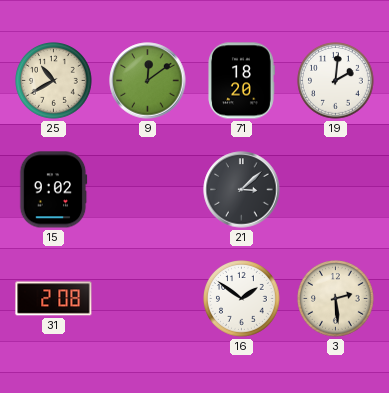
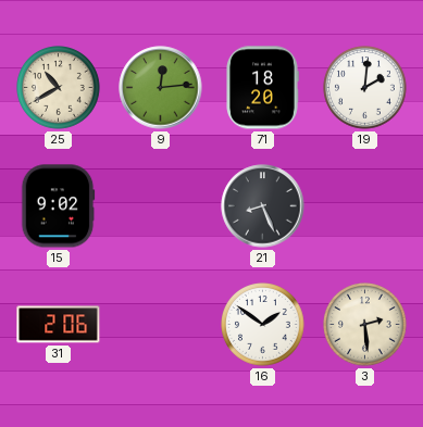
9: 12:09 -> 12:14 (161, 88)
21: 3:08 -> 8:26 (263, 206)
31: 2:08 -> 2:06 (59, 325)
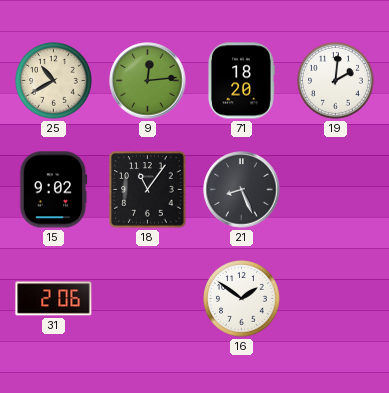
18: none -> 11:06 (148, 190)
3: 2:29 -> none (365, 325)
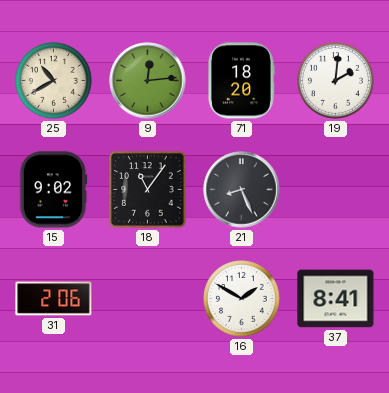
16: 1:51 -> 1:50 (242, 299)
37: none -> 8:41 (336, 299)
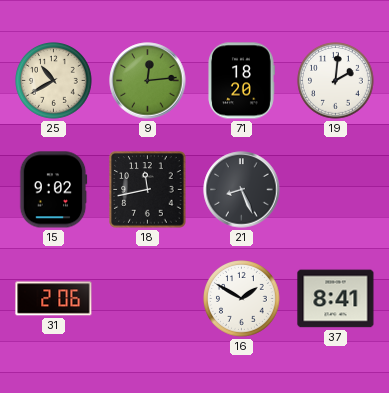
18: 11:06 -> 11:43 (148, 190)
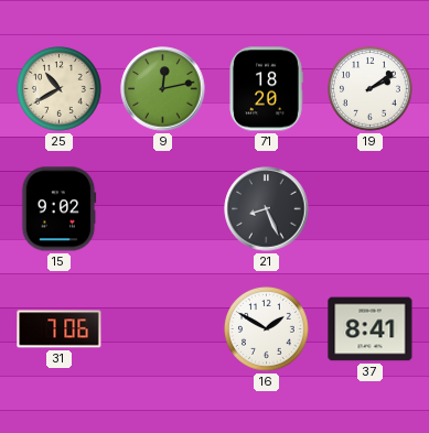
9: 12:14 -> 12:13 (163, 89)
19: 2:01 -> 2:09 (371, 89)
18: 11:43 -> none (148, 190)
31: 2:06 -> 7:06 (60, 329)
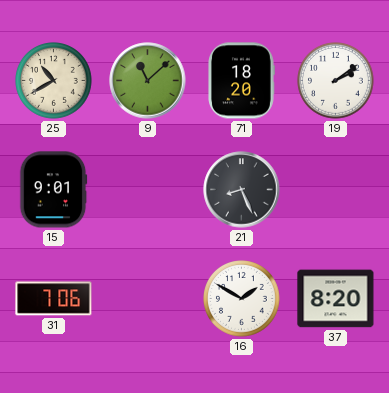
9: 12:13 -> 11:08 (148, 81)
15: 9:02 -> 9:01 (53, 190)
37: 8:41 -> 8:20 (336, 299)
